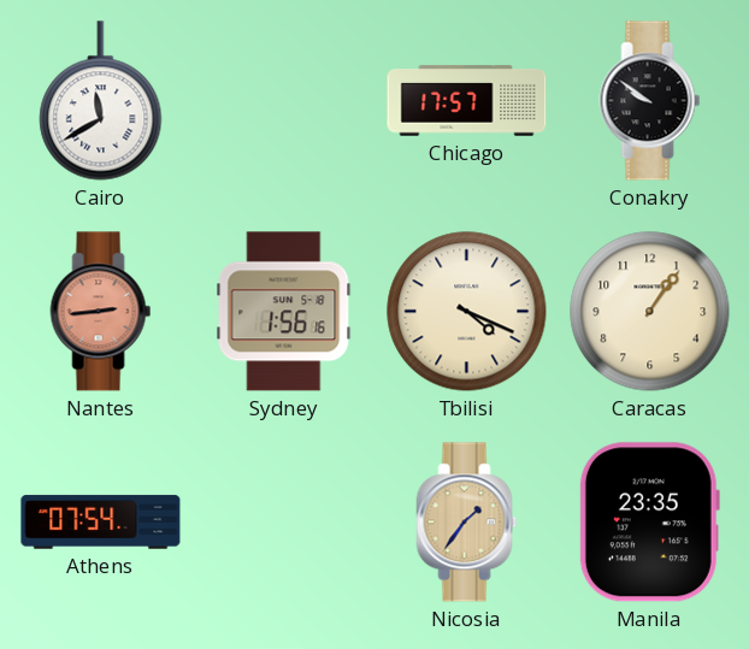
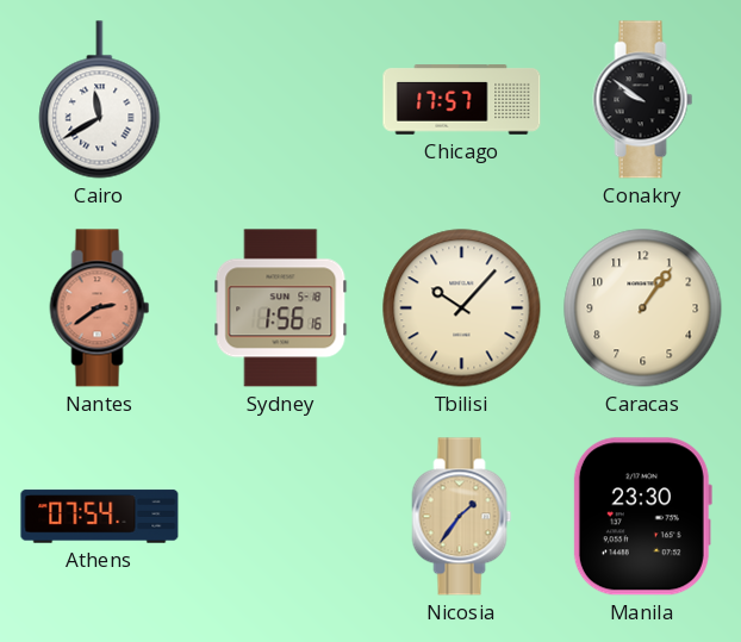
Nantes: 2:44 -> 2:39 (100, 308)
Tbilisi: 4:19 -> 10:07 (462, 308)
Manila: 23:35 -> 23:30 (642, 517)
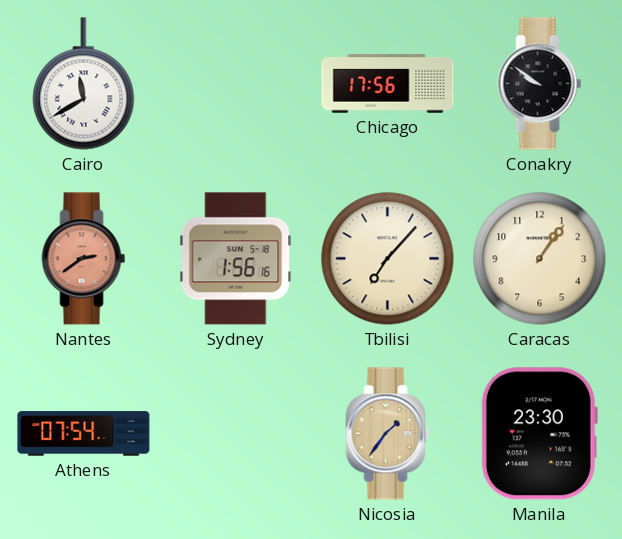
Chicago: 17:57 -> 17:56 (388, 84)
Tbilisi: 10:07 -> 7:07 (388, 259)
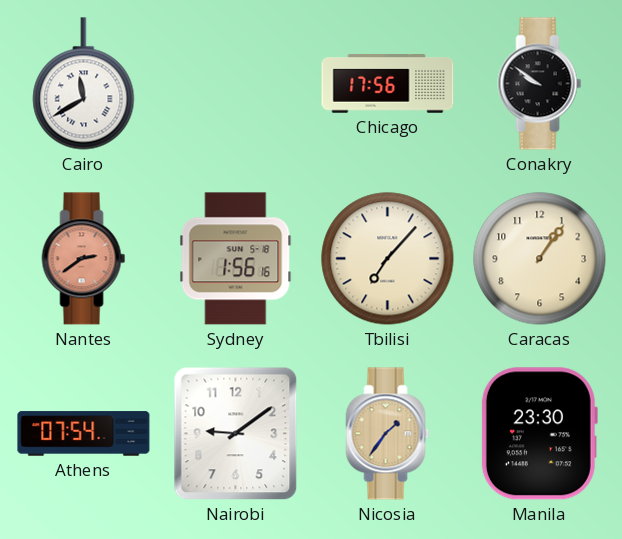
Nairobi: none -> 9:09 (236, 434)
